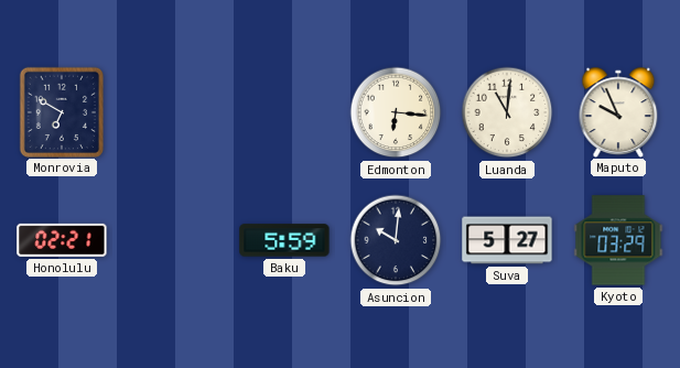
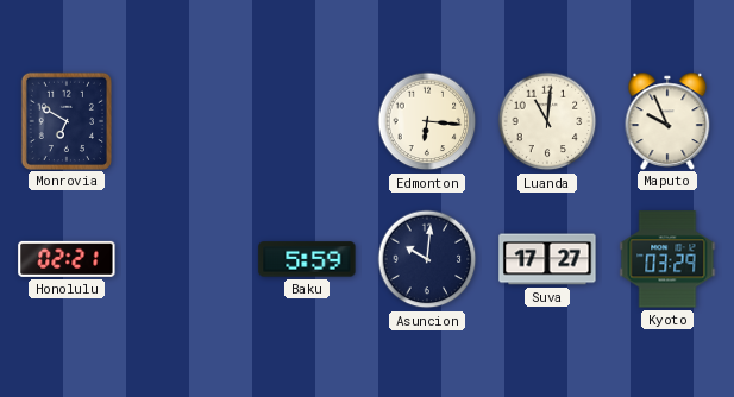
Suva: 5:27 -> 17:27 (547, 259)
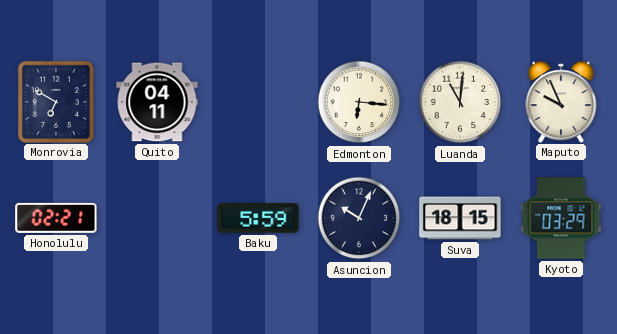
Quito: none -> 04:11 (157, 102)
Asuncion: 10:01 -> 10:04 (359, 218)
Suva: 17:27 -> 18:15 (460, 218)
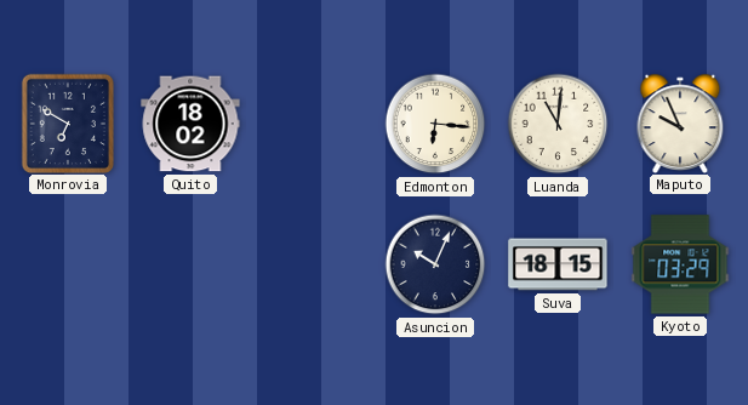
Quito: 04:11 -> 18:02 (190, 124)
Honolulu: 02:21 -> none (56, 218)
Baku: 5:59 -> none (258, 218)
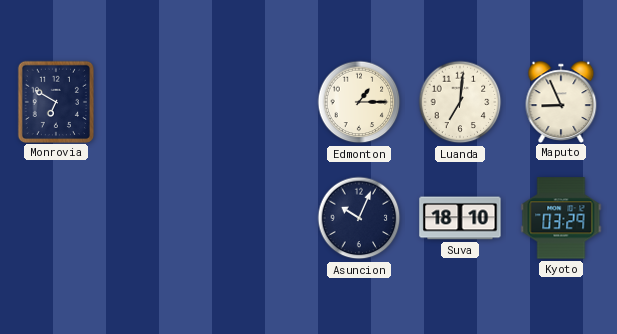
Quito: 18:02 -> none (190, 124)
Edmonton: 6:16 -> 1:15 (359, 102)
Luanda: 11:01 -> 7:01 (460, 102)
Maputo: 9:56 -> 8:56 (561, 101)
Suva: 18:15 -> 18:10 (460, 218)
